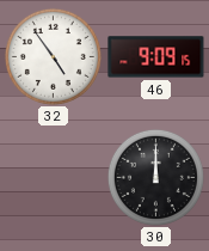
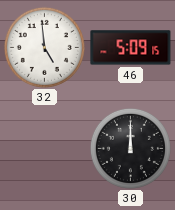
32: 4:54 -> 4:59 (44, 47)
46: 9:09 -> 5:09 (131, 48)
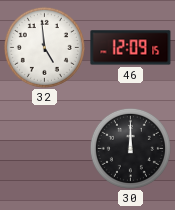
46: 5:09 -> 12:09 (131, 48)
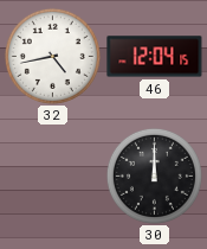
32: 4:59 -> 4:43 (52, 56)
46: 12:09 -> 12:04 (155, 57)
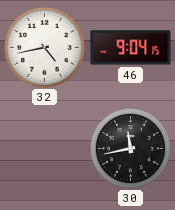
46: 12:04 -> 9:04 (131, 48)
30: 12:00 -> 11:43 (130, 148)
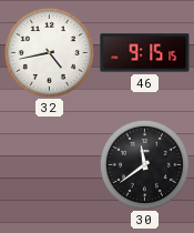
46: 9:04 -> 9:15 (145, 53)
30: 11:43 -> 11:39 (144, 164)
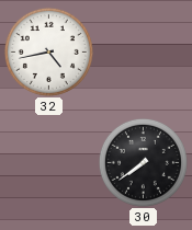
46: 9:15 -> none (145, 53)
30: 11:39 -> 7:39 (143, 162)
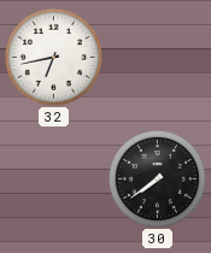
32: 4:43 -> 6:43 (53, 57)
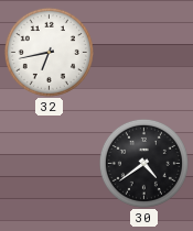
30: 7:39 -> 4:39 (143, 163)
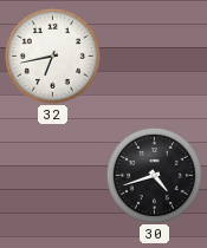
30: 4:39 -> 4:42 (154, 175)
